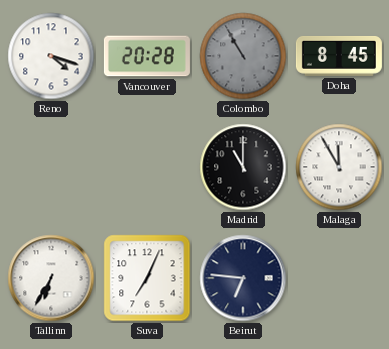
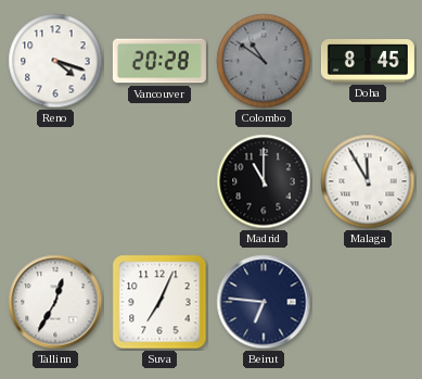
Colombo: 10:55 -> 10:51 (264, 61)
Tallinn: 6:35 -> 12:35 (55, 302)
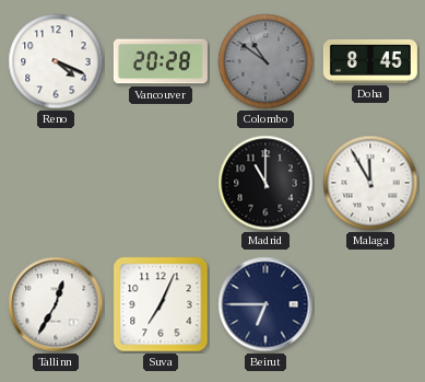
Reno: 4:18 -> 4:19 (56, 61)
Beirut: 6:46 -> 6:45 (265, 304)
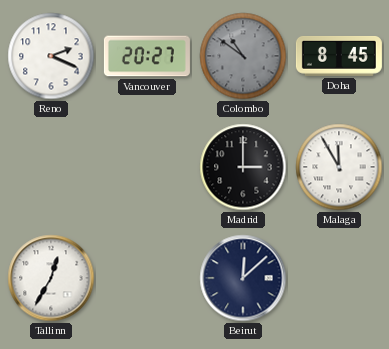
Reno: 4:19 -> 2:19 (51, 56)
Vancouver: 20:28 -> 20:27 (147, 56)
Madrid: 11:00 -> 3:00 (243, 167)
Suva: 7:04 -> none (161, 304)
Beirut: 6:45 -> 12:08 (243, 278)
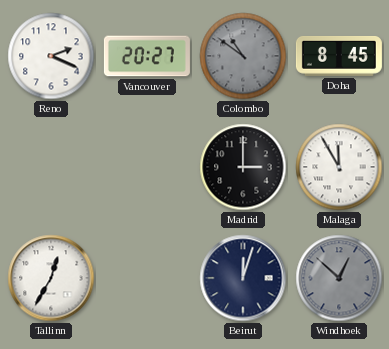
Beirut: 12:08 -> 12:03 (243, 278)
Windhoek: none -> 12:52 (339, 278)
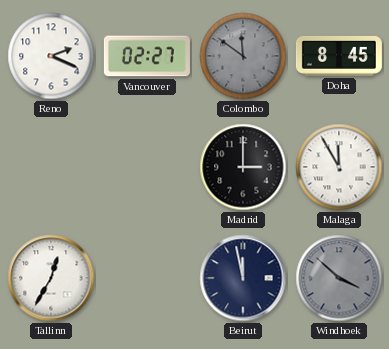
Vancouver: 20:27 -> 02:27 (147, 56)
Colombo: 10:51 -> 11:51 (243, 56)
Beirut: 12:03 -> 11:58 (243, 278)
Windhoek: 12:52 -> 3:52 (339, 278)
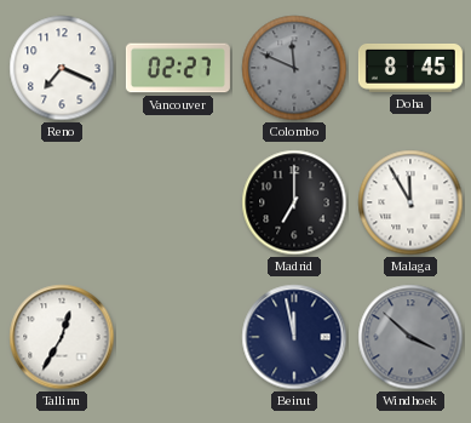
Reno: 2:19 -> 7:19 (62, 68)
Colombo: 11:51 -> 11:49 (294, 68)
Madrid: 3:00 -> 7:00 (294, 202)
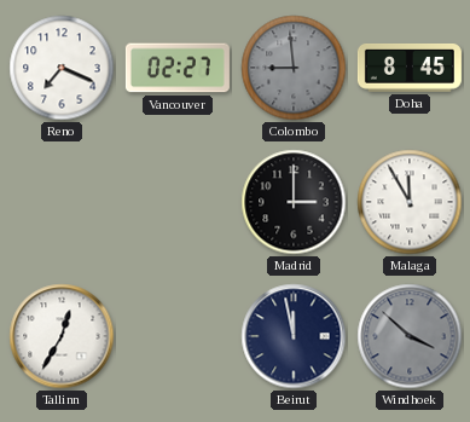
Colombo: 11:49 -> 8:59 (294, 68)
Madrid: 7:00 -> 3:00 (294, 202)
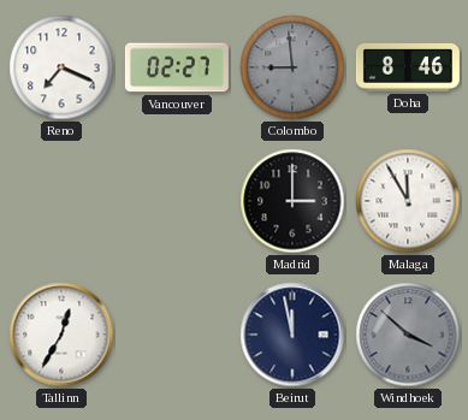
Doha: 8:45 -> 8:46 (408, 67)
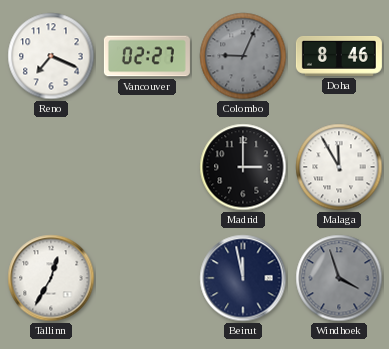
Colombo: 8:59 -> 9:04 (243, 56)
Windhoek: 3:52 -> 3:57 (339, 278)
